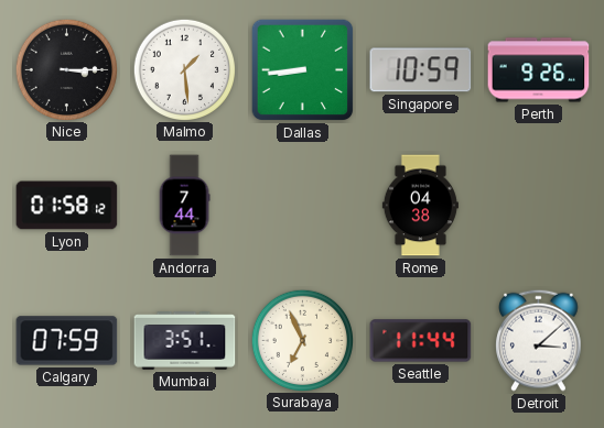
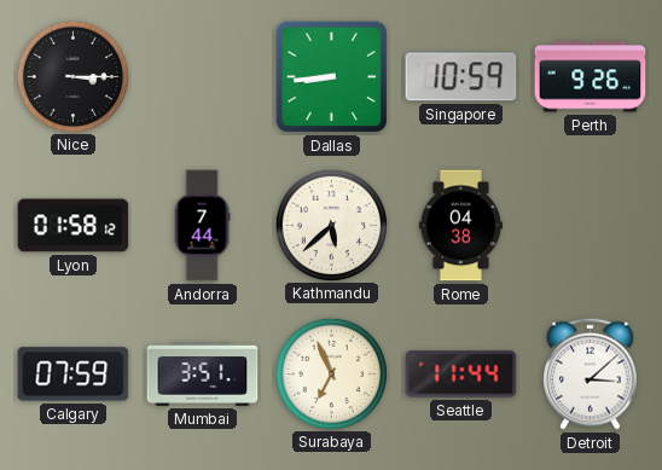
Malmo: 1:29 -> none (184, 69)
Kathmandu: none -> 5:38 (331, 225)
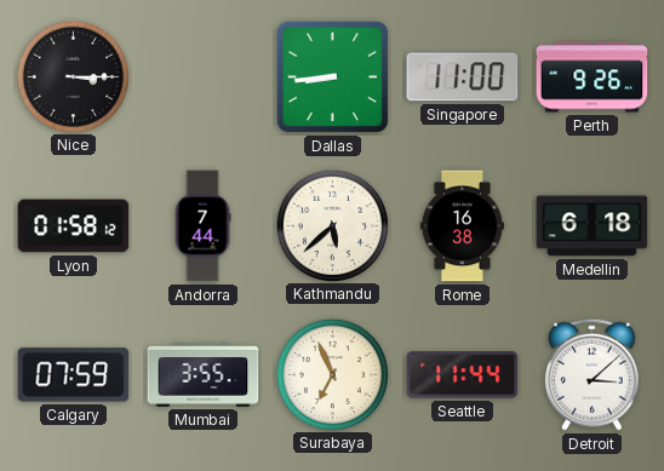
Singapore: 10:59 -> 11:00 (463, 77)
Rome: 04:38 -> 16:38 (462, 226)
Medellin: none -> 6:18 (593, 226)
Mumbai: 3:51 -> 3:55 (204, 375)
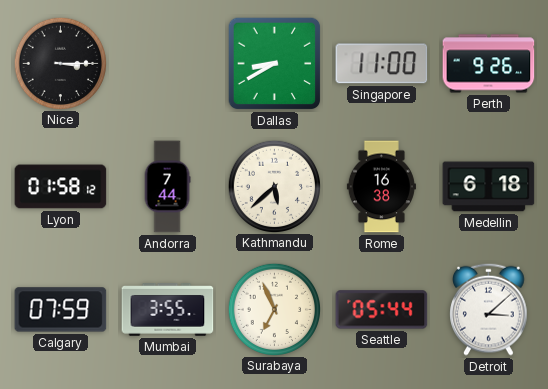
Dallas: 8:44 -> 8:40 (275, 64)
Seattle: 11:44 -> 05:44 (382, 310)
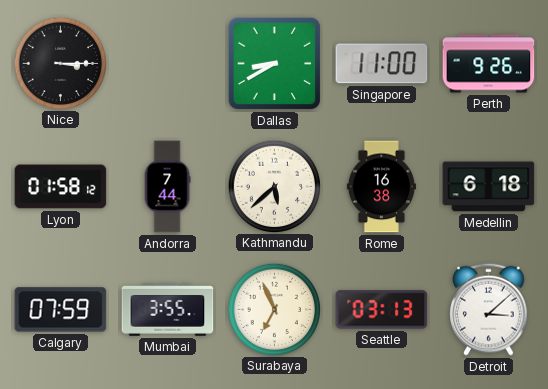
Seattle: 05:44 -> 03:13 (382, 310)
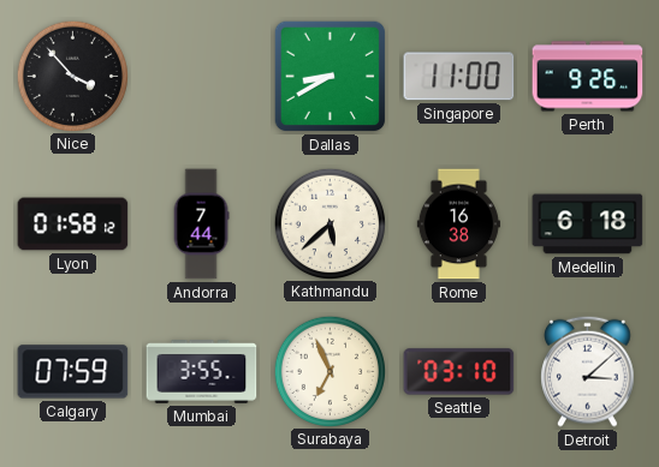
Nice: 3:15 -> 3:53 (72, 76)
Seattle: 03:13 -> 03:10 (459, 372)
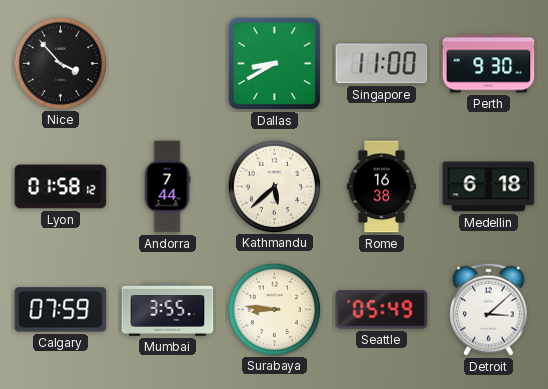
Perth: 9:26 -> 9:30 (489, 64)
Surabaya: 6:56 -> 8:46 (274, 309)
Seattle: 03:10 -> 05:49 (382, 310)
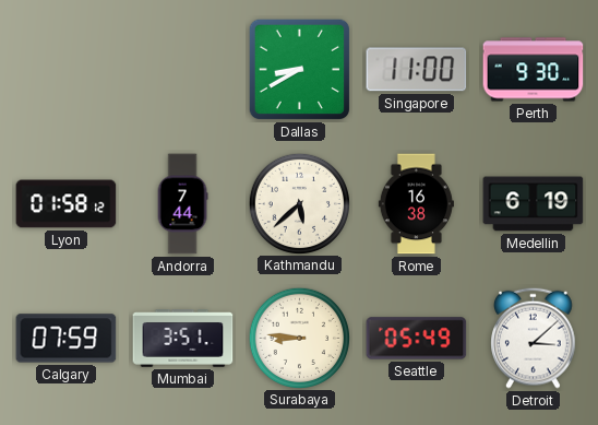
Nice: 3:53 -> none (60, 63)
Medellin: 6:18 -> 6:19 (534, 204)
Mumbai: 3:55 -> 3:51 (183, 339)
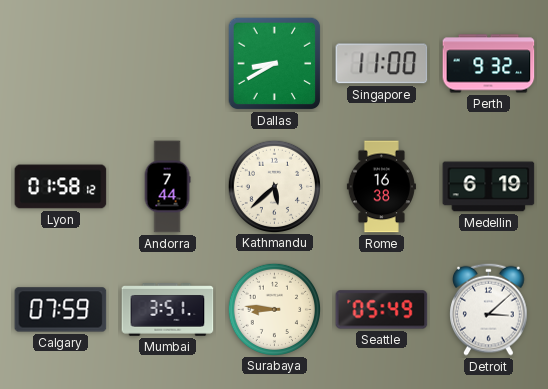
Perth: 9:30 -> 9:32 (489, 64)
